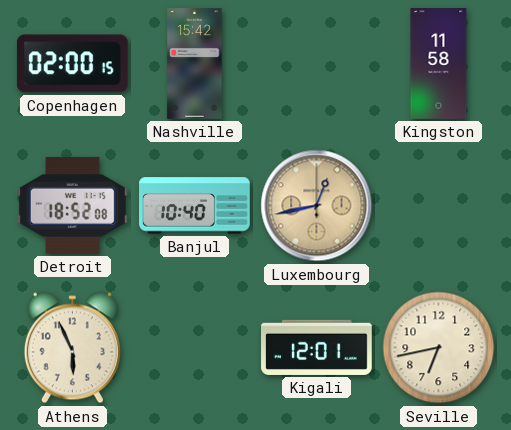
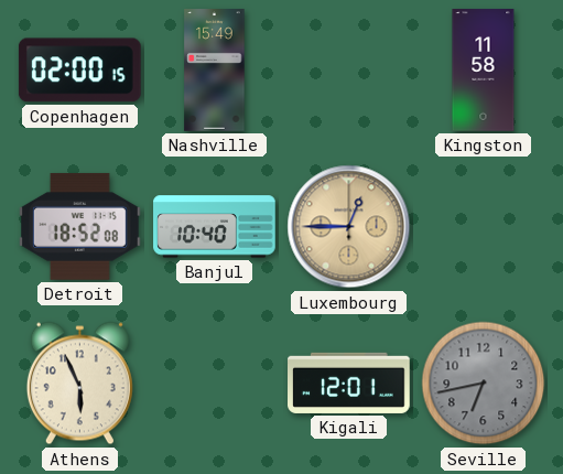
Nashville: 15:42 -> 15:49 (215, 71)
Luxembourg: 12:43 -> 12:45 (349, 227)
Seville dial: cream -> grey (484, 384)
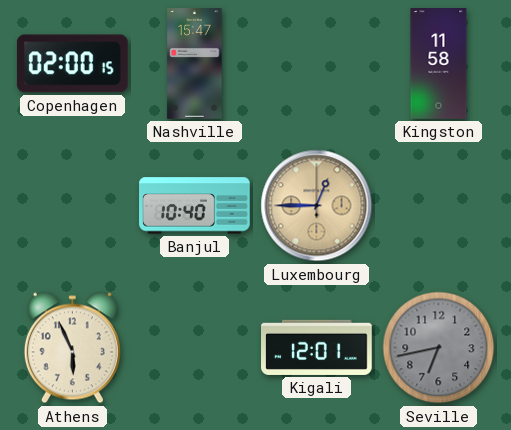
Nashville: 15:49 -> 15:47 (195, 64)
Detroit: 18:52 -> none (80, 226)
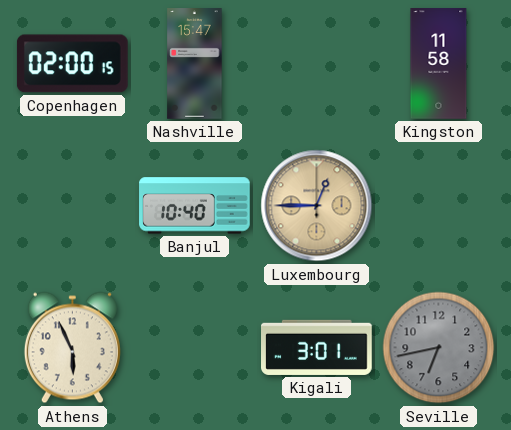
Kigali: 12:01 -> 3:01 (317, 347)
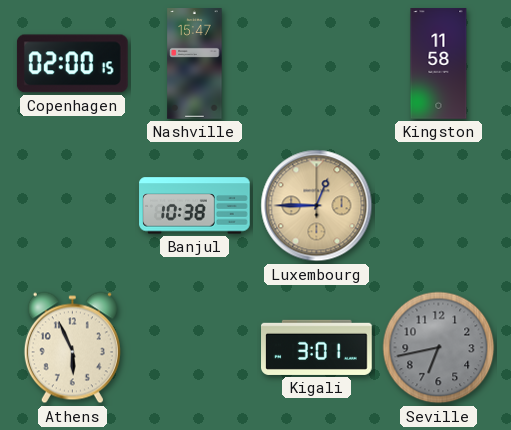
Banjul: 10:40 -> 10:38 (195, 206)
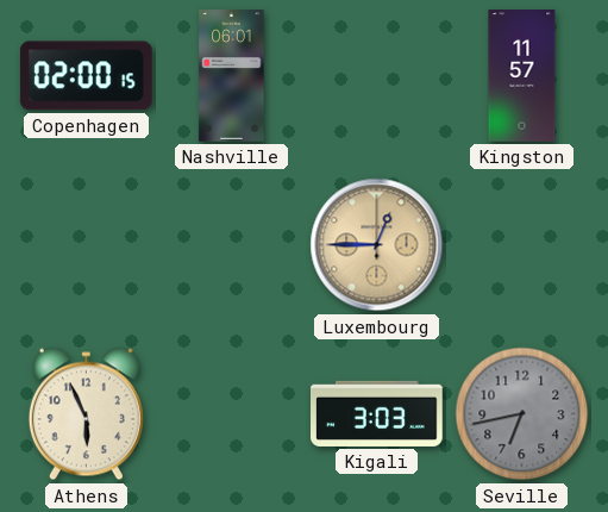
Nashville: 15:47 -> 06:01 (232, 76)
Kingston: 11:58 -> 11:57 (522, 76)
Banjul: 10:38 -> none (195, 206)
Kigali: 3:01 -> 3:03 (377, 413)
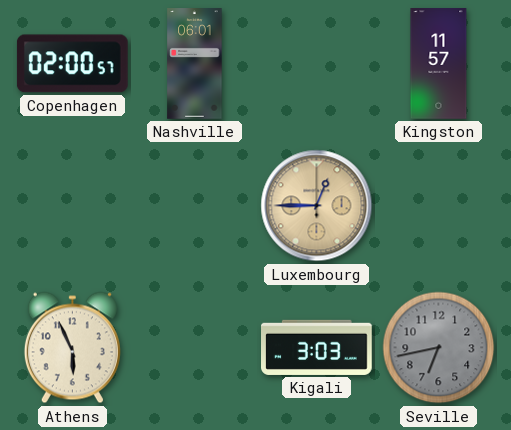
Copenhagen: 02:00:15 -> 02:00:57 (72, 64)
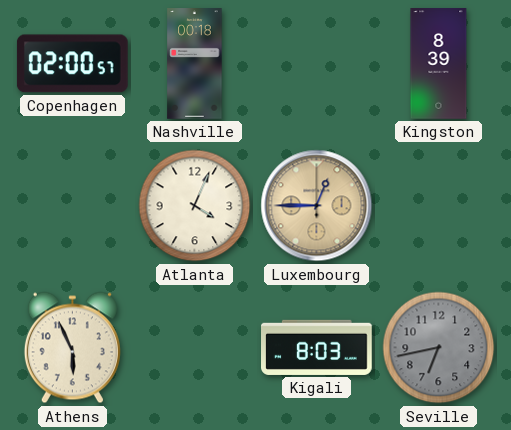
Nashville: 06:01 -> 00:18 (195, 64)
Kingston: 11:57 -> 8:39 (439, 64)
Atlanta: none -> 4:04 (195, 206)
Kigali: 3:03 -> 8:03 (317, 347)
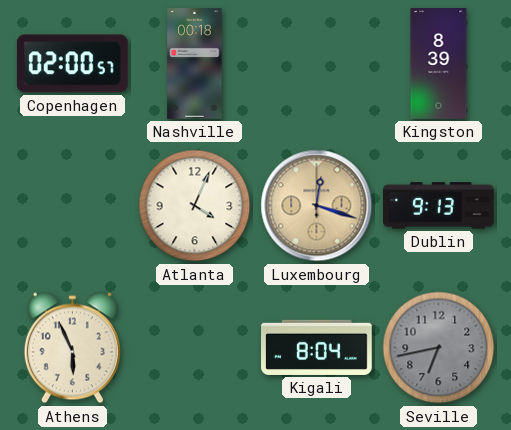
Luxembourg: 12:45 -> 12:18 (317, 206)
Dublin: none -> 9:13 (439, 206)
Kigali: 8:03 -> 8:04 (317, 347)
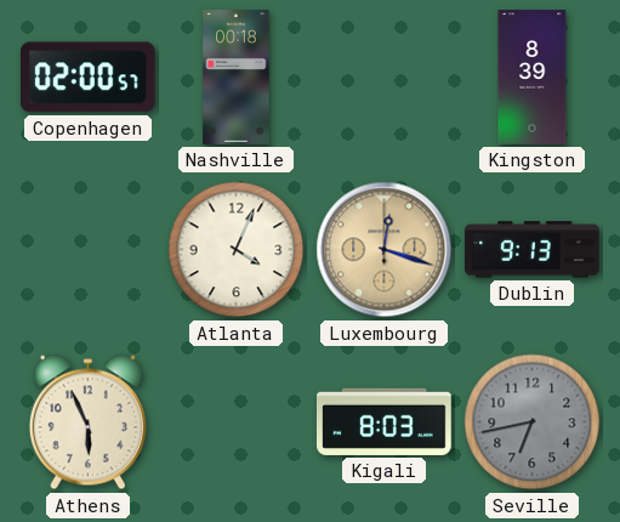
Kigali: 8:04 -> 8:03 (385, 421)
